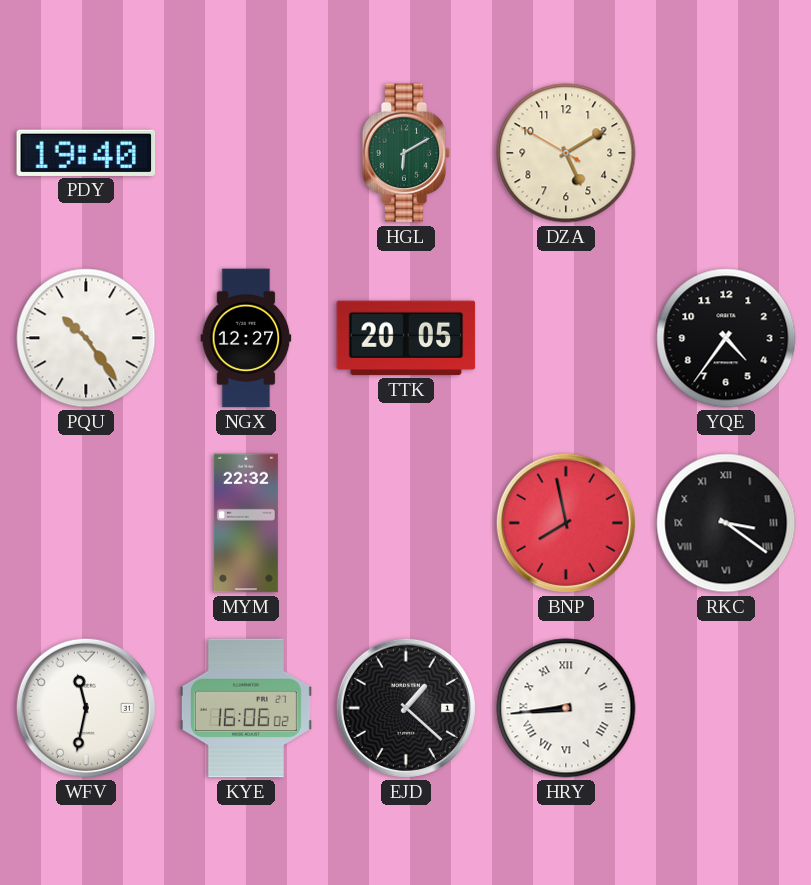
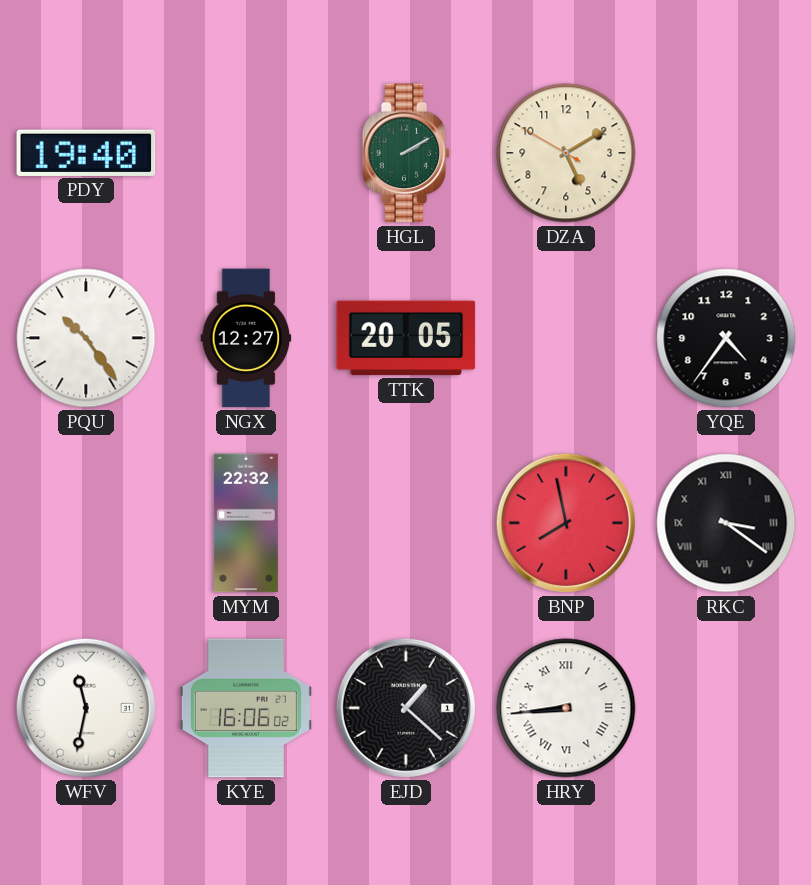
HGL: 6:10 -> 2:10 (406, 153)
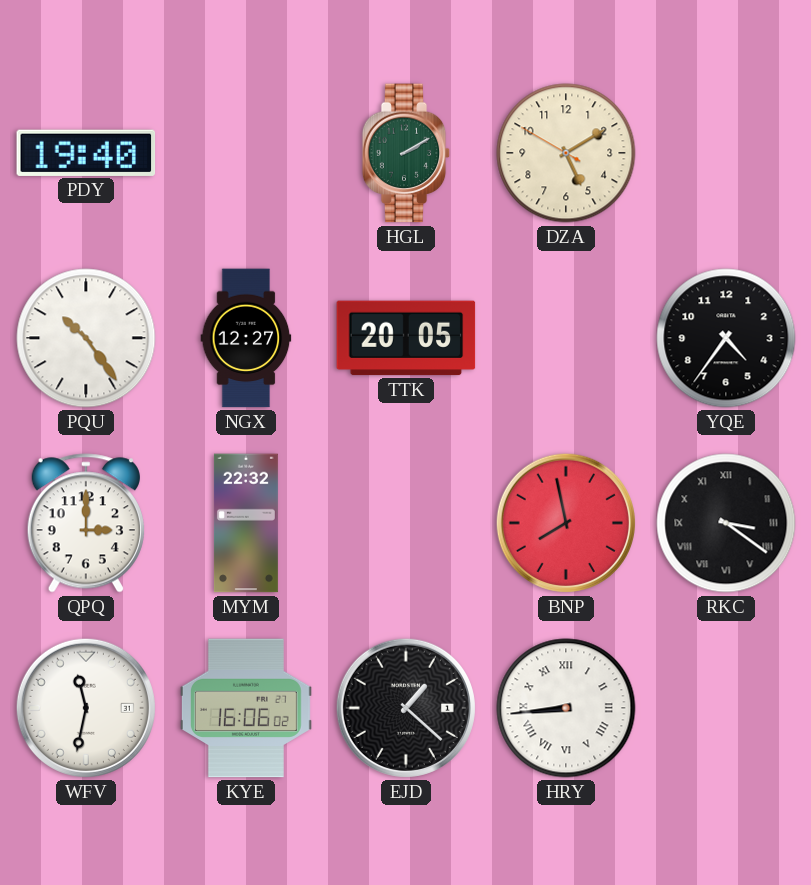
QPQ: none -> 3:00 (86, 523)
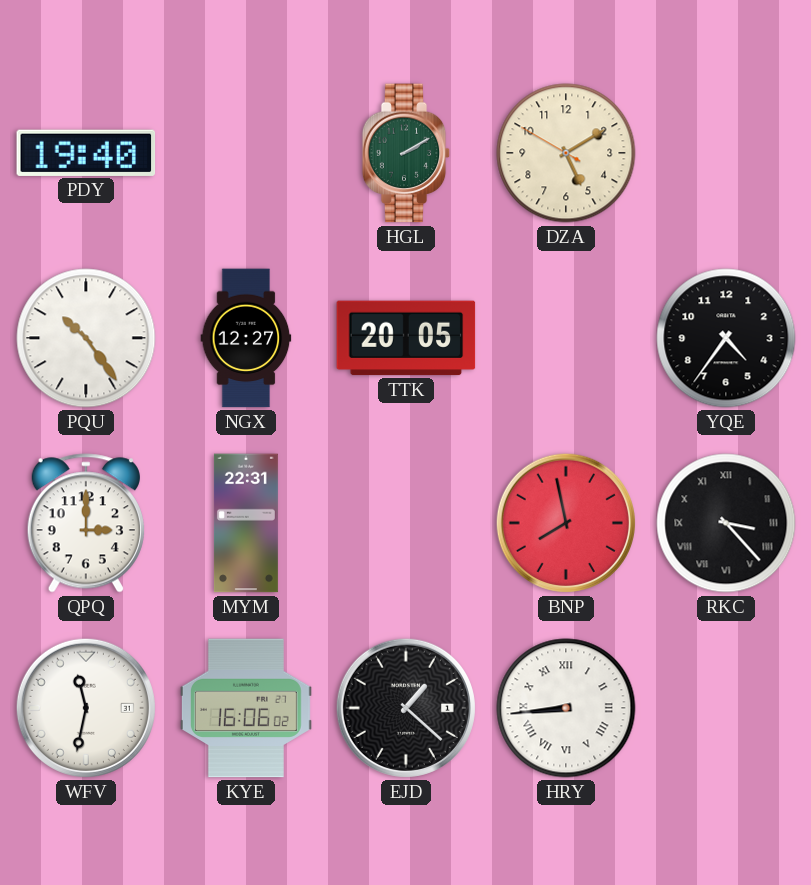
MYM: 22:32 -> 22:31 (246, 523)
RKC: 3:21 -> 3:23 (726, 523)
